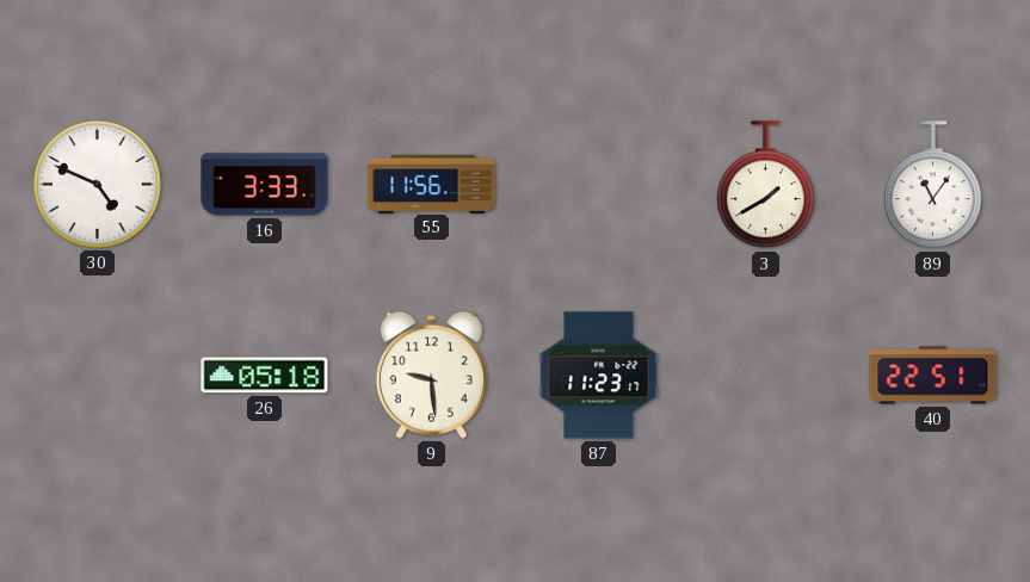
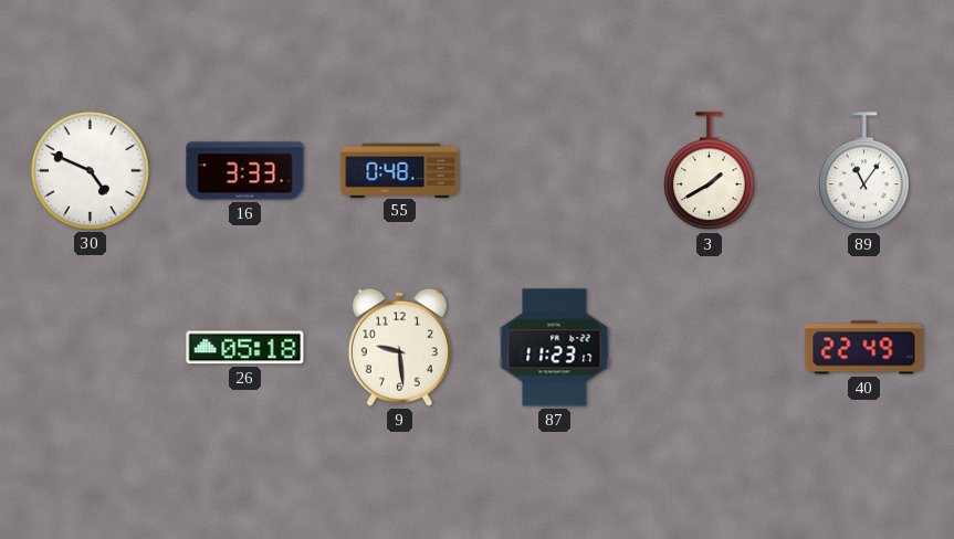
55: 11:56 -> 0:48 (400, 170)
40: 22:51 -> 22:49 (864, 348)
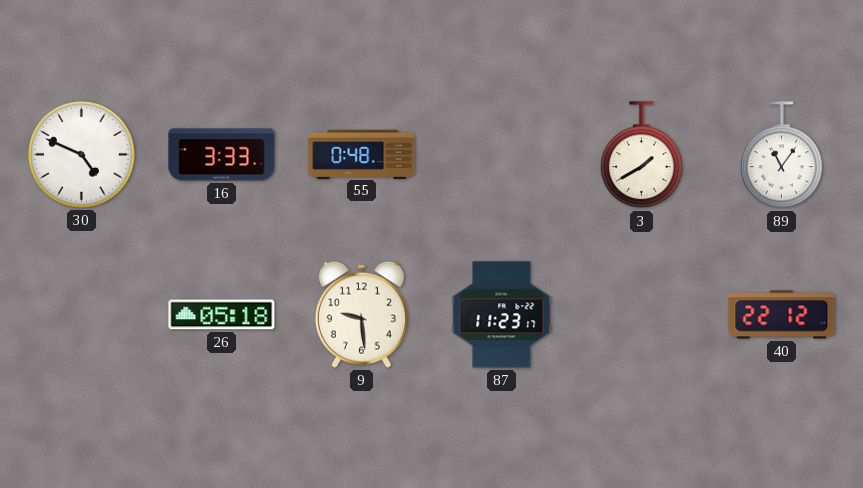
40: 22:49 -> 22:12 (782, 315)
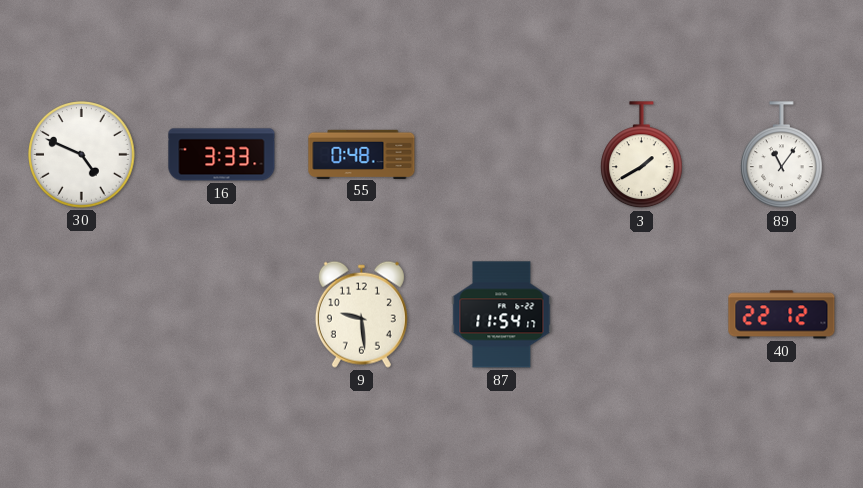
26: 05:18 -> none (222, 315)
87: 11:23 -> 11:54 (502, 315)
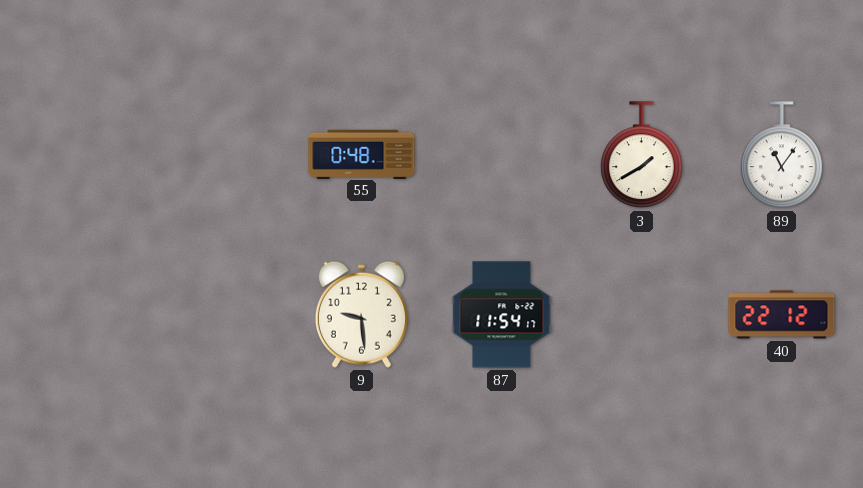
30: 4:49 -> none (82, 155)
16: 3:33 -> none (222, 155)
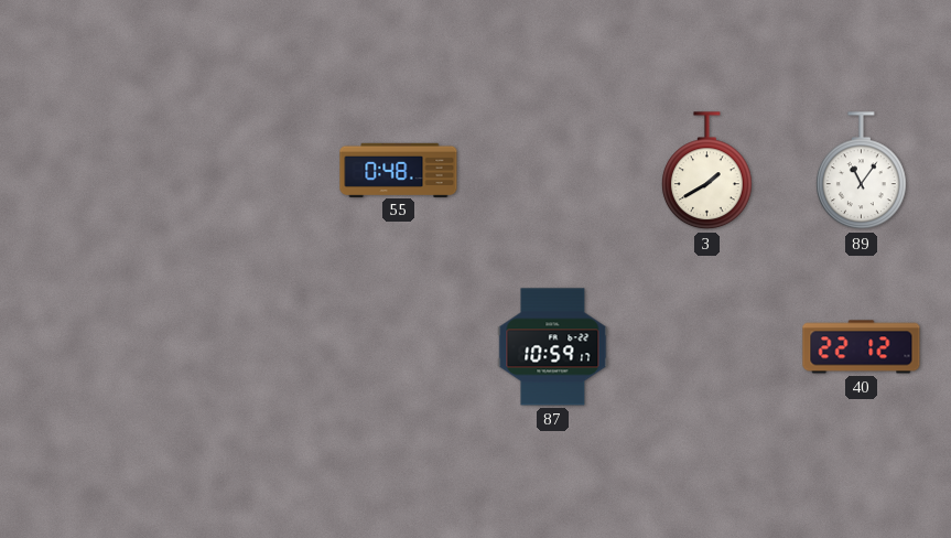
9: 9:29 -> none (361, 314)
87: 11:54 -> 10:59 (553, 347)
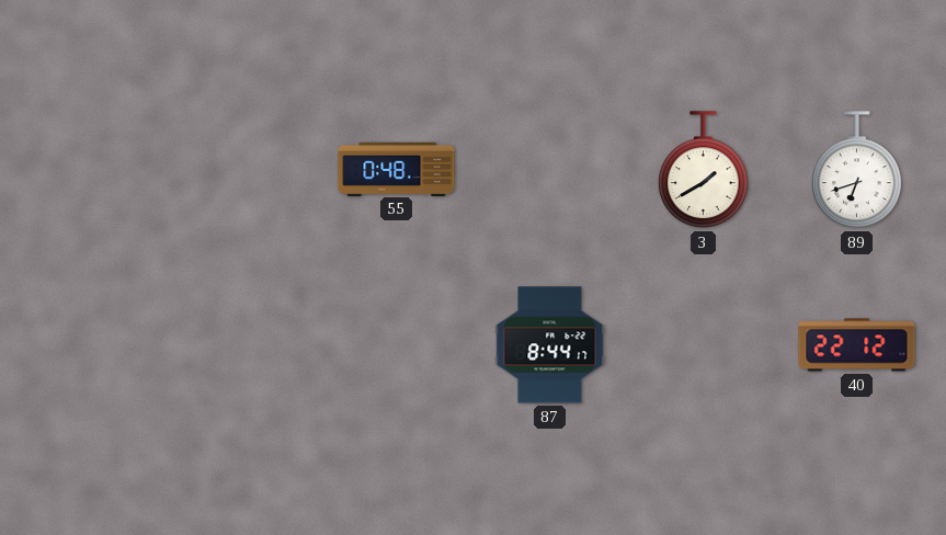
89: 11:06 -> 6:42 (857, 170)
87: 10:59 -> 8:44 (550, 345)
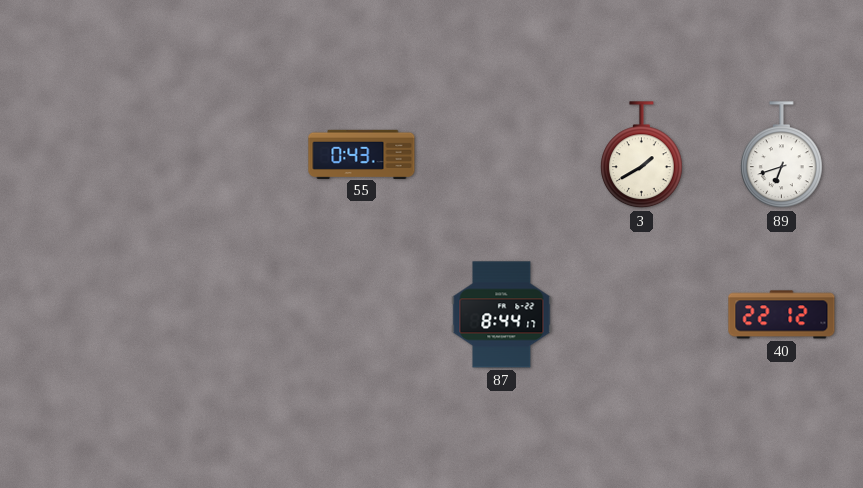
55: 0:48 -> 0:43 (362, 154)
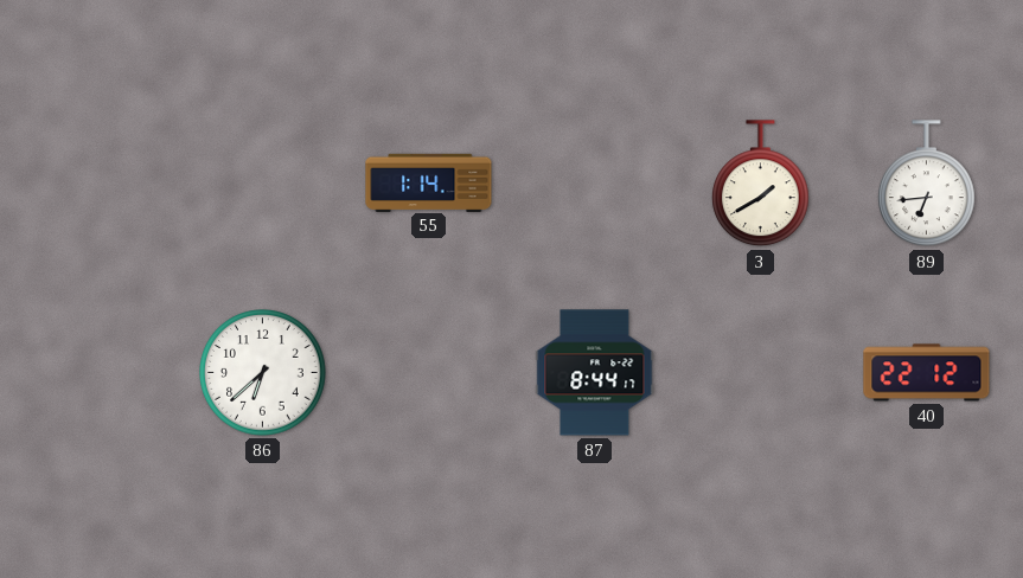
55: 0:43 -> 1:14 (429, 182)
89: 6:42 -> 6:44 (927, 184)
86: none -> 6:38 (263, 373)
